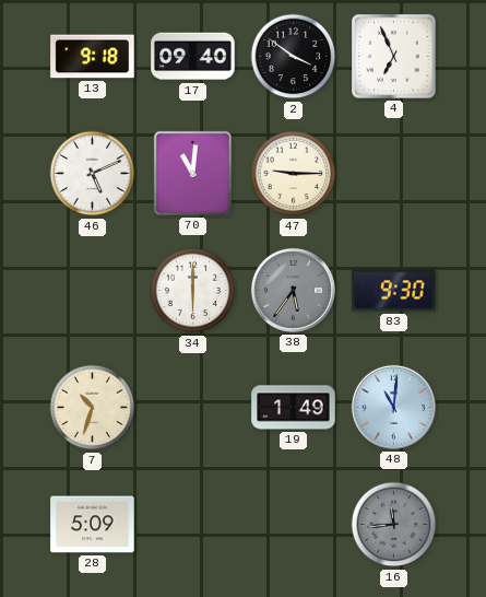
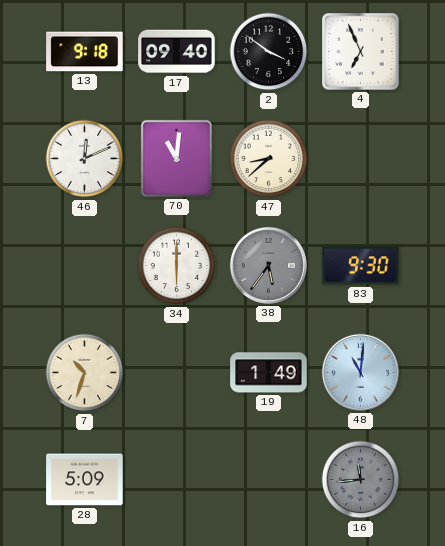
46: 5:11 -> 12:11 (85, 159)
47: 9:15 -> 8:38 (269, 159)
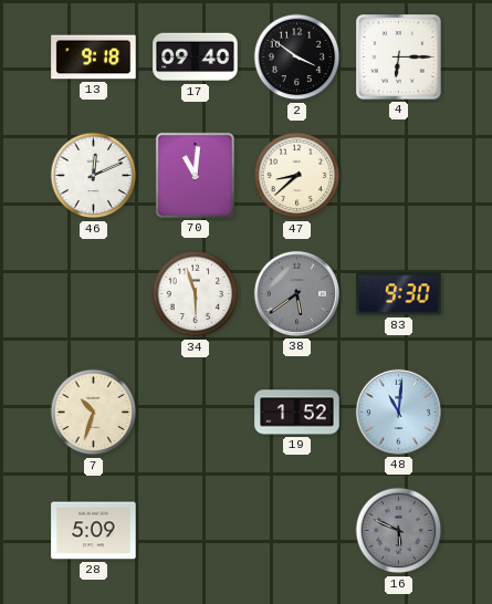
4: 6:56 -> 6:15 (399, 58)
34: 6:00 -> 5:57 (196, 294)
38: 5:36 -> 5:39 (296, 293)
19: 1:49 -> 1:52 (297, 413)
16: 11:44 -> 5:49 (399, 531)
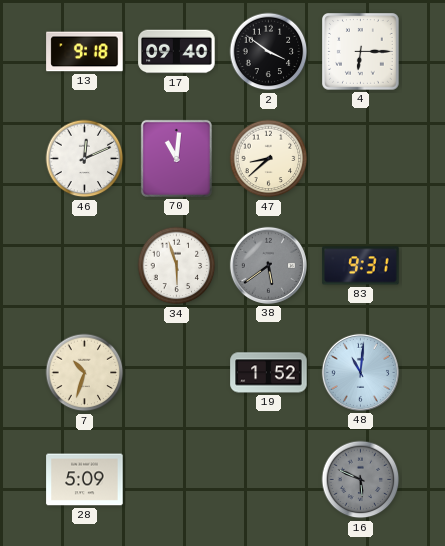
83: 9:30 -> 9:31 (361, 266)
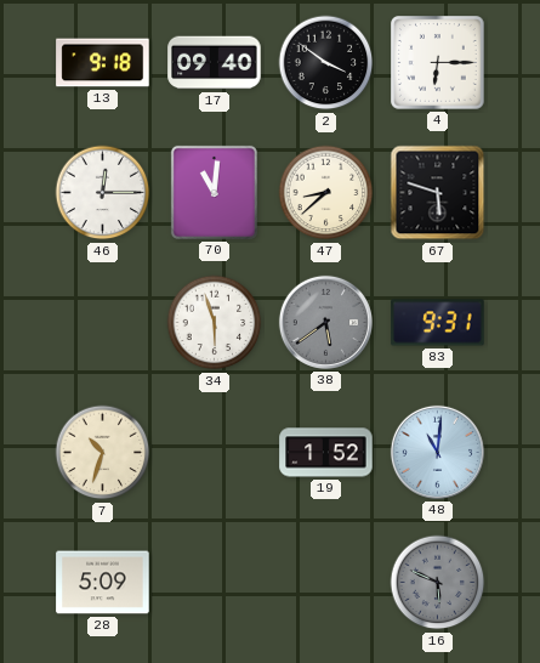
46: 12:11 -> 12:15 (103, 193)
67: none -> 5:48 (438, 193)
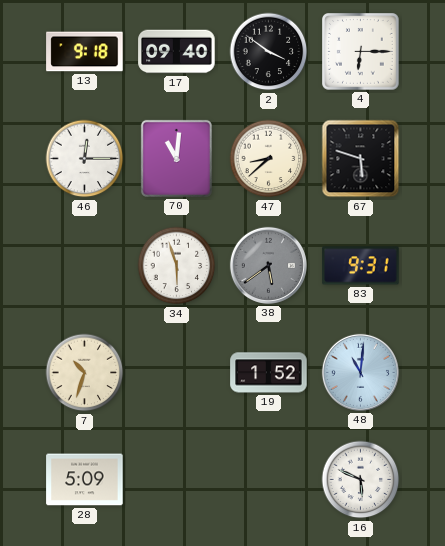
16 dial: grey -> white (361, 480)
